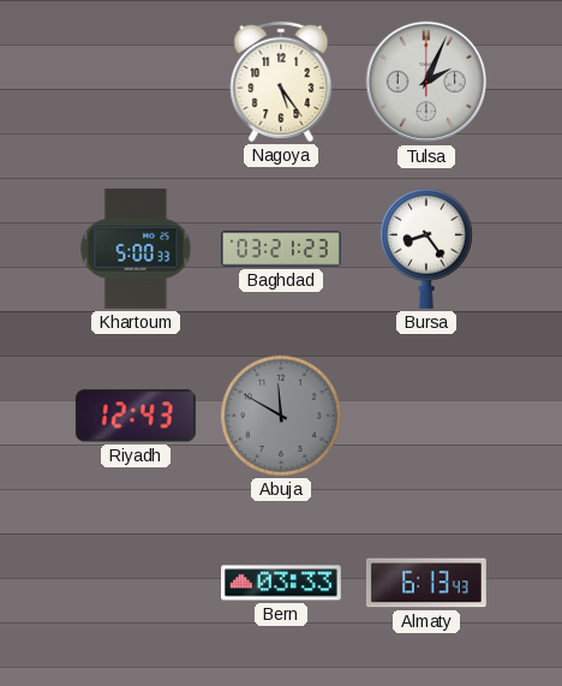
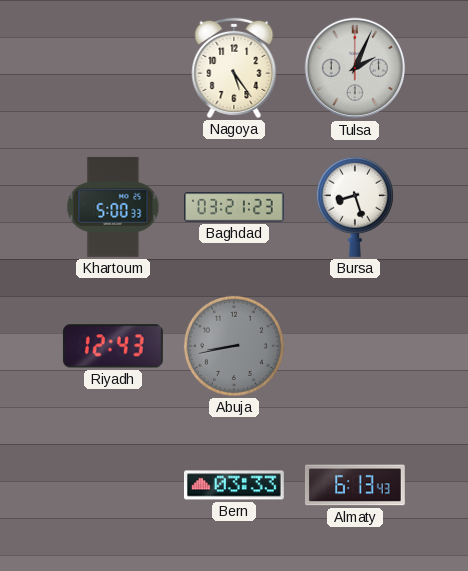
Bursa: 8:24 -> 8:27 (355, 207)
Abuja: 11:50 -> 8:43 (234, 346)
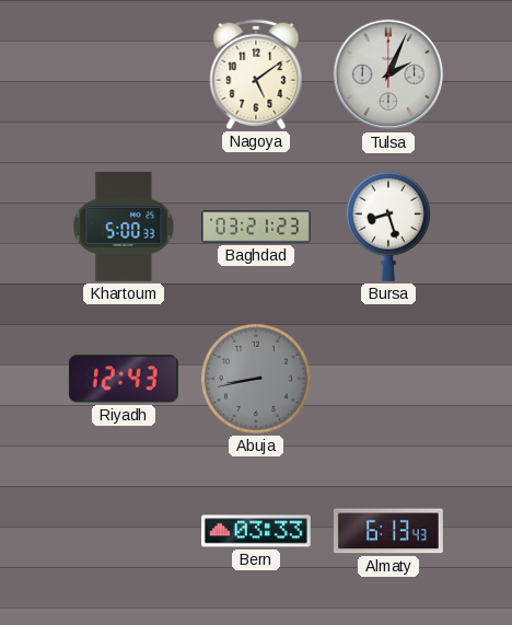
Nagoya: 5:24 -> 5:09 (256, 74)
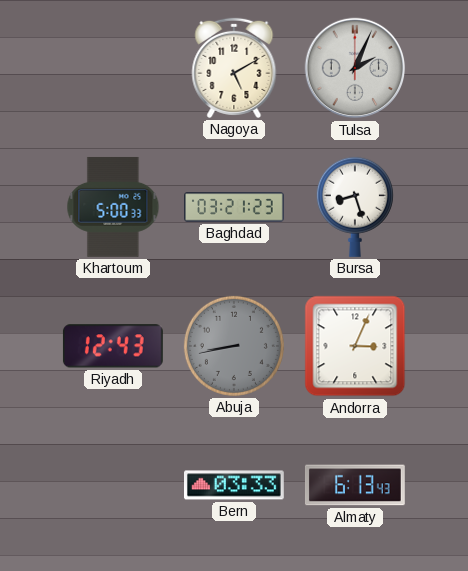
Nagoya: 5:09 -> 5:10 (234, 68)
Andorra: none -> 3:04 (355, 346)
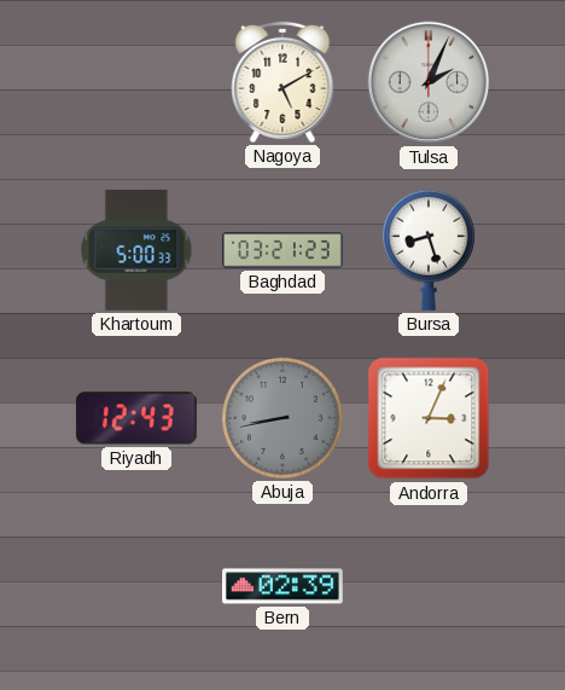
Bern: 03:33 -> 02:39 (284, 586)
Almaty: 6:13 -> none (355, 485)
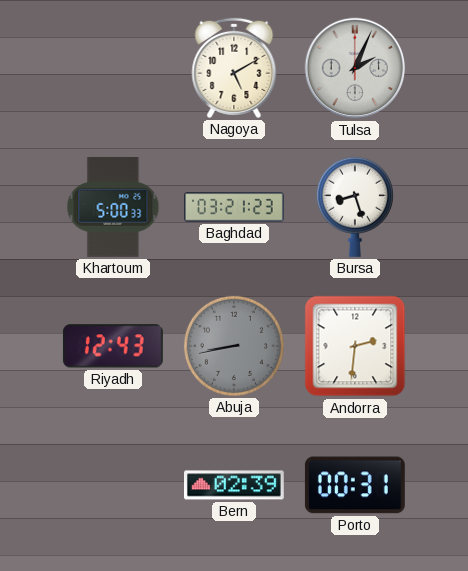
Andorra: 3:04 -> 2:31 (355, 346)
Porto: none -> 00:31 (355, 485)
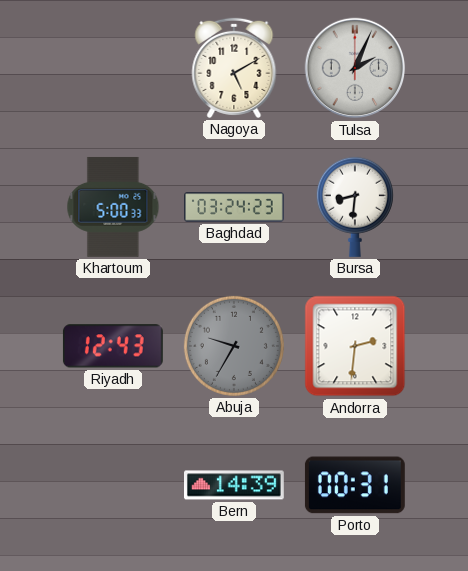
Baghdad: 03:21 -> 03:24 (235, 207)
Bursa: 8:27 -> 8:31 (355, 207)
Abuja: 8:43 -> 9:35 (234, 346)
Bern: 02:39 -> 14:39 (235, 485)
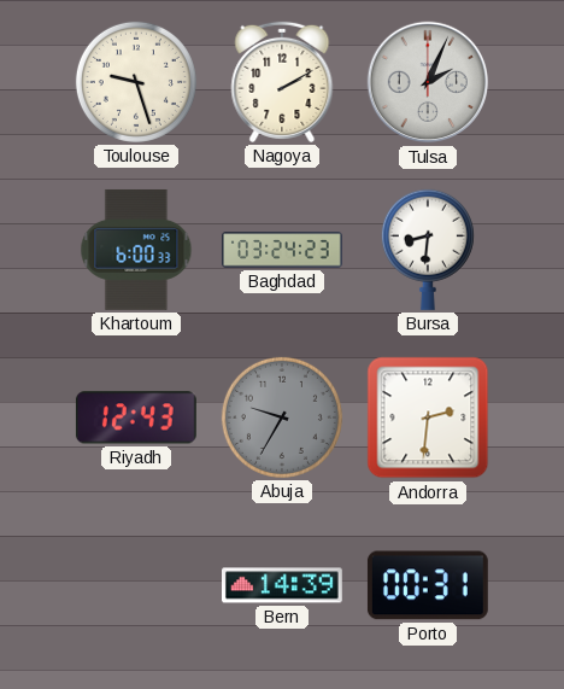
Toulouse: none -> 9:27 (136, 82)
Nagoya: 5:10 -> 2:10 (282, 82)
Khartoum: 5:00 -> 6:00 (136, 250)
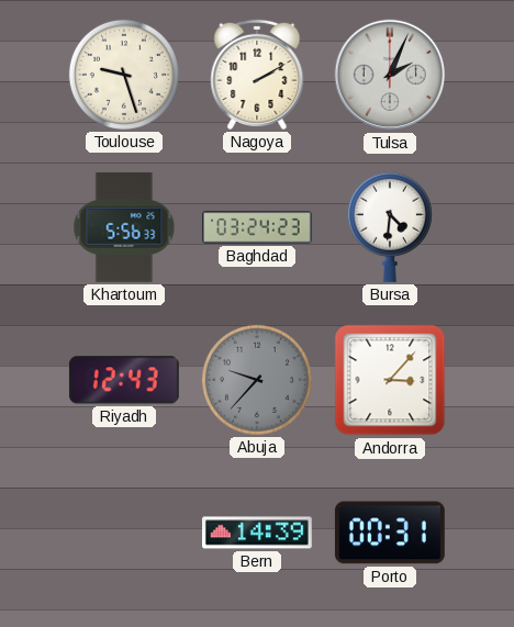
Khartoum: 6:00 -> 5:56 (124, 227)
Bursa: 8:31 -> 4:31 (390, 227)
Abuja: 9:35 -> 9:37 (257, 380)
Andorra: 2:31 -> 3:07 (390, 380)
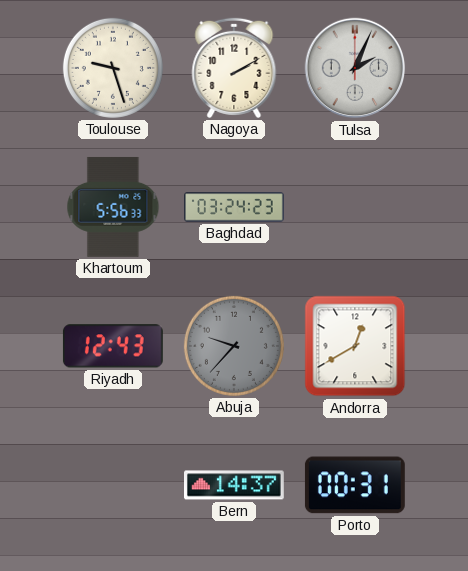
Bursa: 4:31 -> none (390, 227)
Andorra: 3:07 -> 12:40 (355, 346)
Bern: 14:39 -> 14:37 (235, 485)
